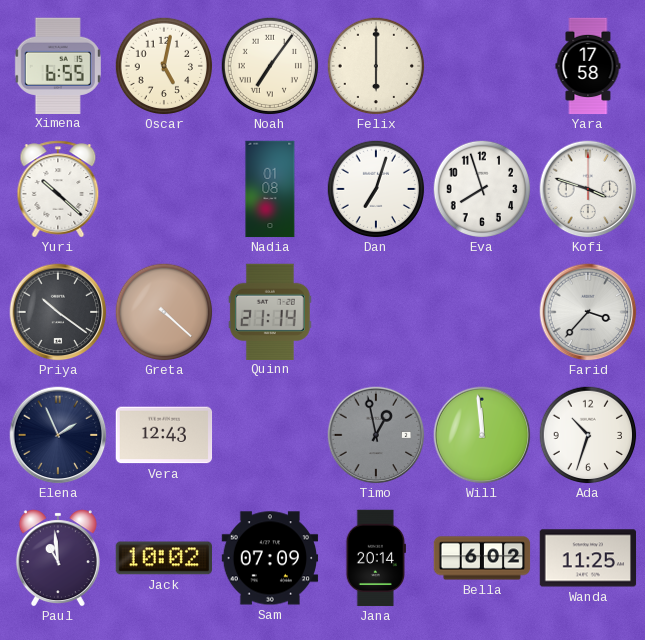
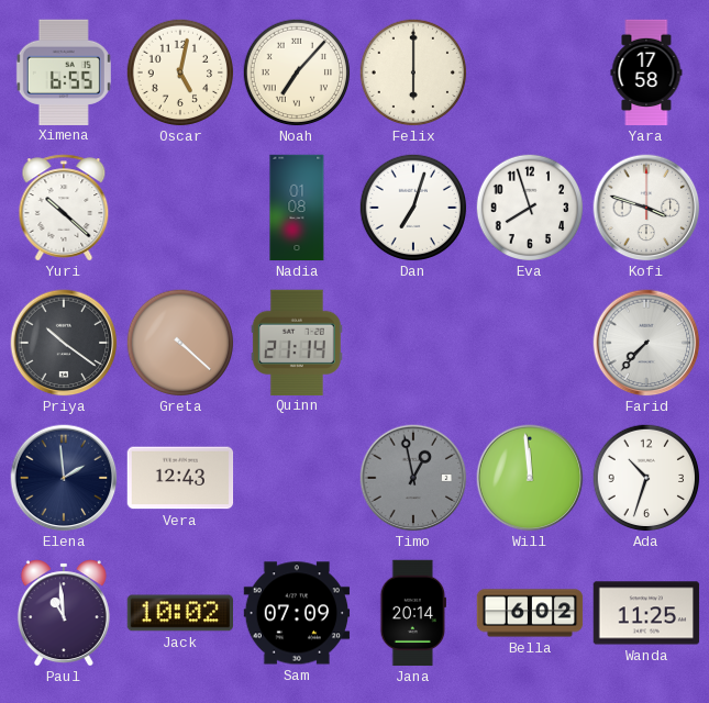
Noah: 7:06 -> 7:07 (297, 72)
Farid: 3:37 -> 7:37 (646, 343)
Elena: 1:56 -> 1:59 (64, 478)
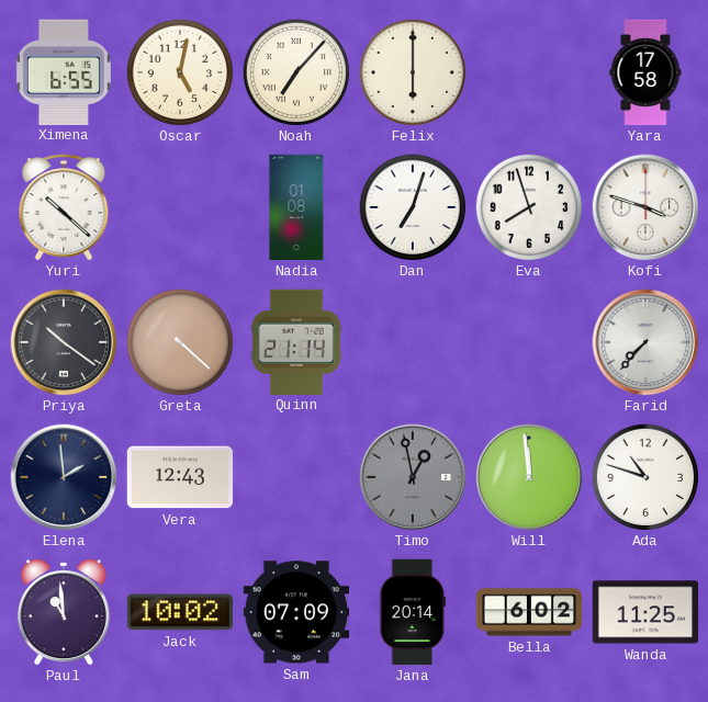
Ada: 10:33 -> 10:48 (645, 477)
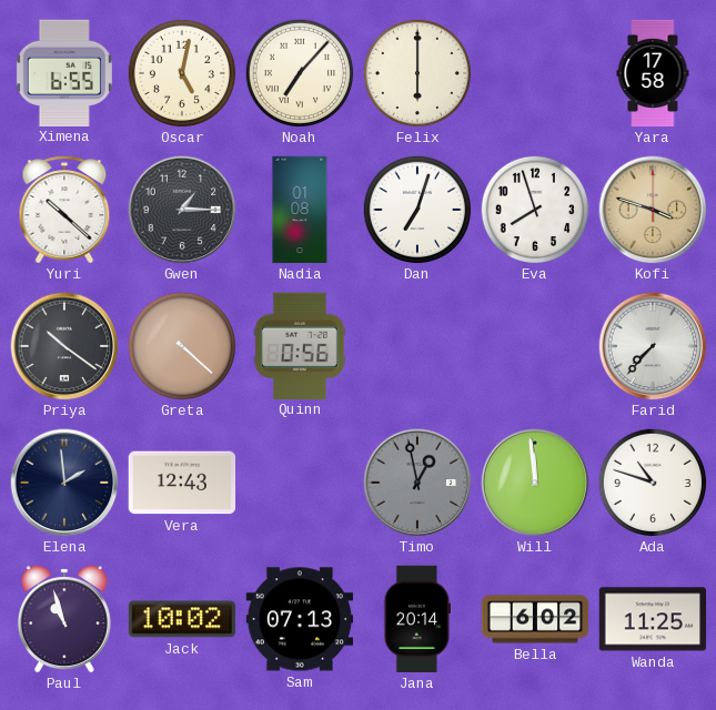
Gwen: none -> 1:15 (182, 210)
Kofi dial: white -> champagne (653, 210)
Quinn: 21:14 -> 0:56 (300, 345)
Paul: 10:59 -> 10:57 (64, 619)
Sam: 07:09 -> 07:13 (300, 619)
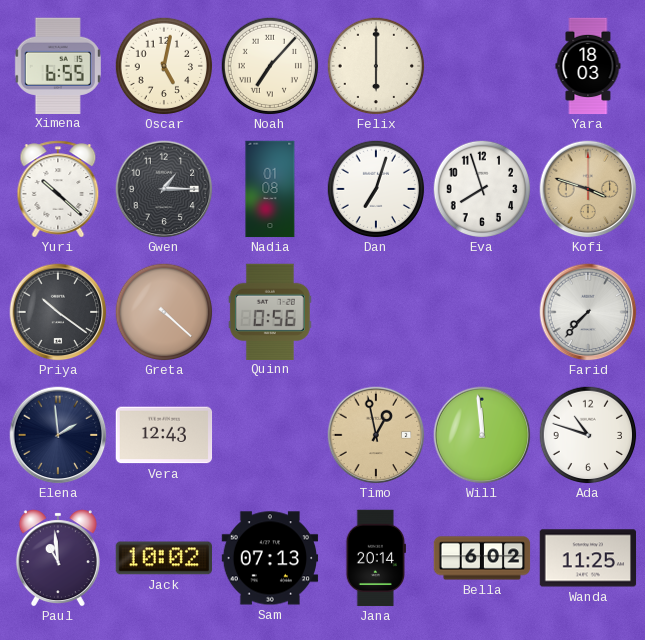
Yara: 17:58 -> 18:03 (588, 66)
Timo dial: grey -> champagne (376, 435)
Paul: 10:57 -> 10:59 (58, 558)
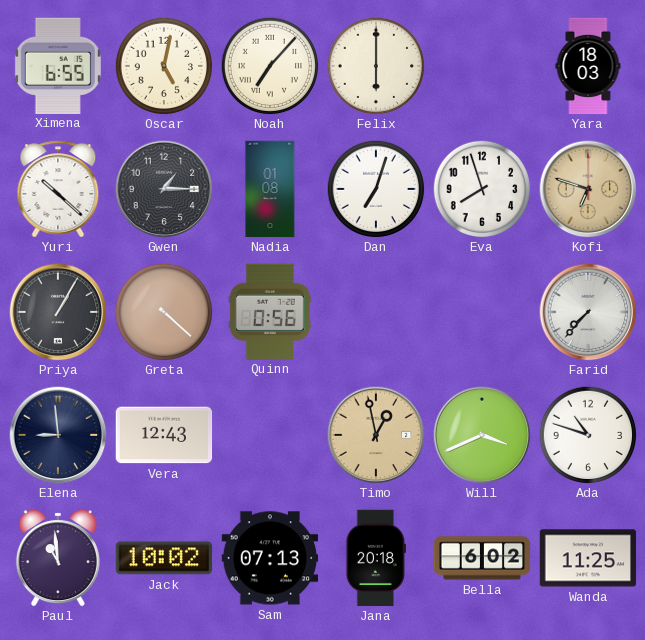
Kofi: 3:48 -> 6:48 (588, 189)
Priya: 10:21 -> 1:05 (58, 312)
Elena: 1:59 -> 8:59 (58, 435)
Will: 11:59 -> 3:41 (482, 435)
Jana: 20:14 -> 20:18 (375, 558)
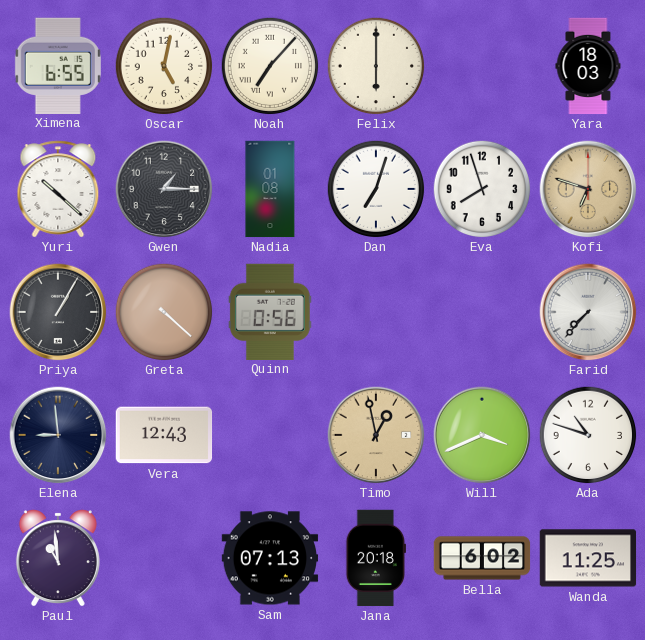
Jack: 10:02 -> none (163, 558)
